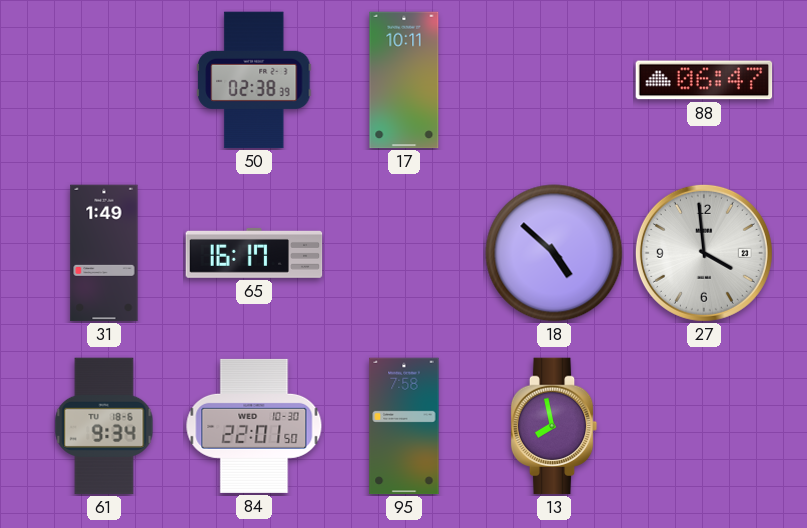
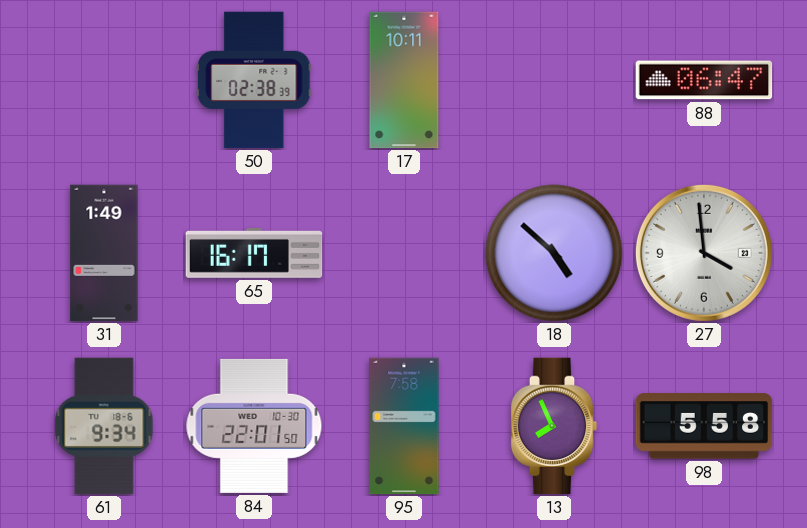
13: 7:58 -> 7:56 (554, 426)
98: none -> 5:58 (704, 426)
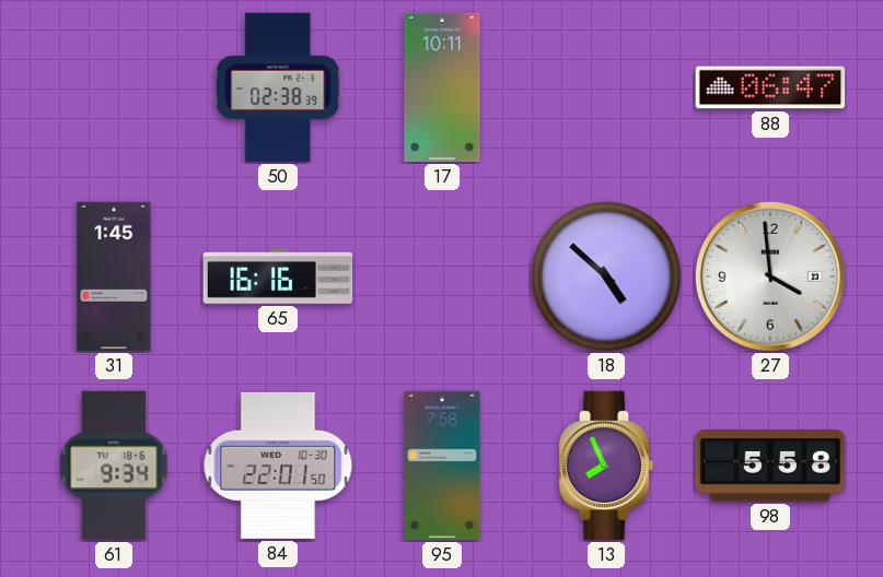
31: 1:49 -> 1:45 (114, 276)
65: 16:17 -> 16:16 (278, 276)
